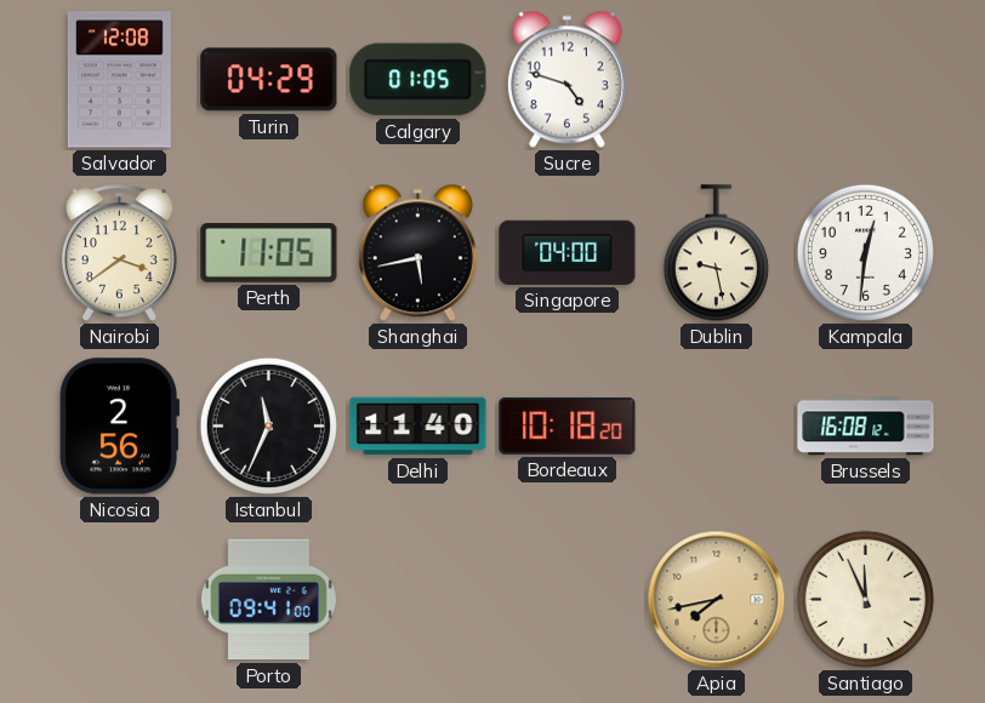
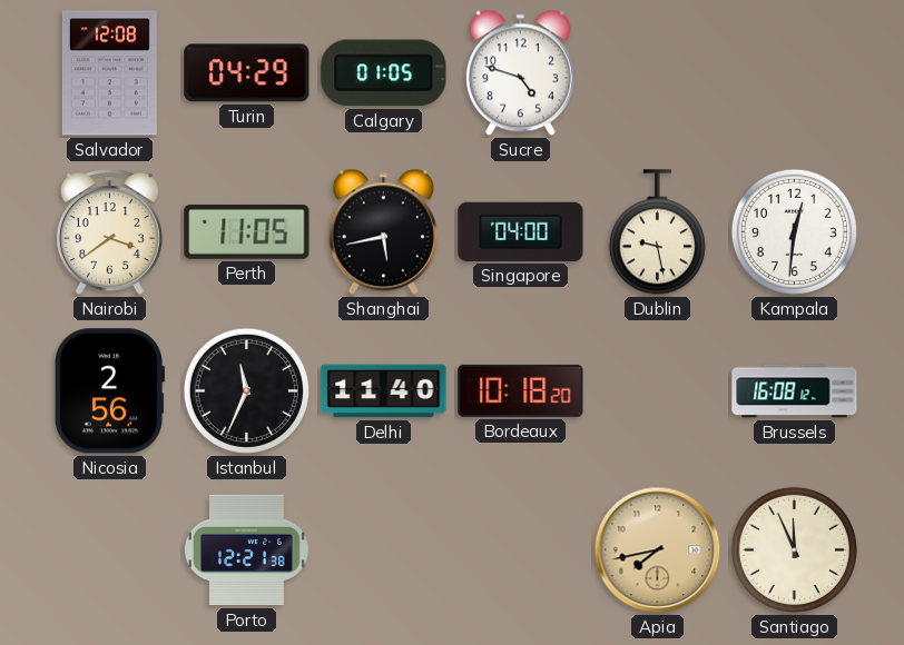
Porto: 09:41 -> 12:21 (246, 550)
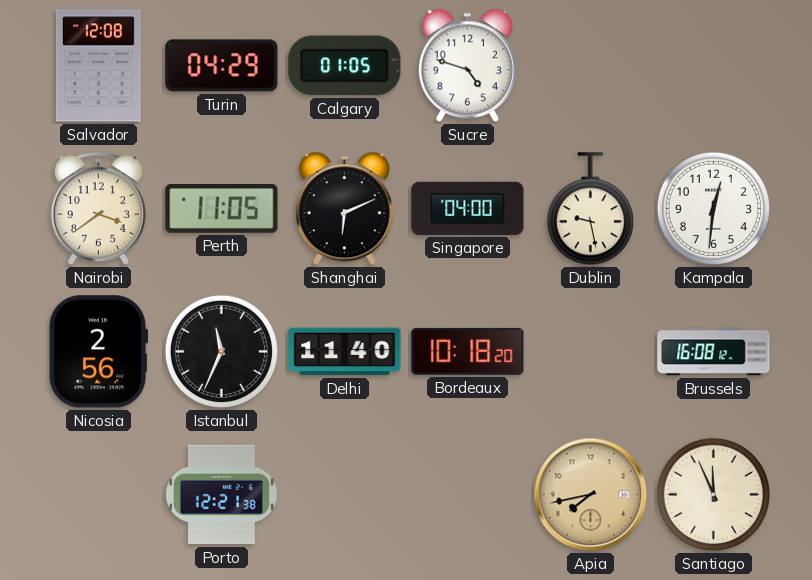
Shanghai: 5:43 -> 6:11 (344, 209)
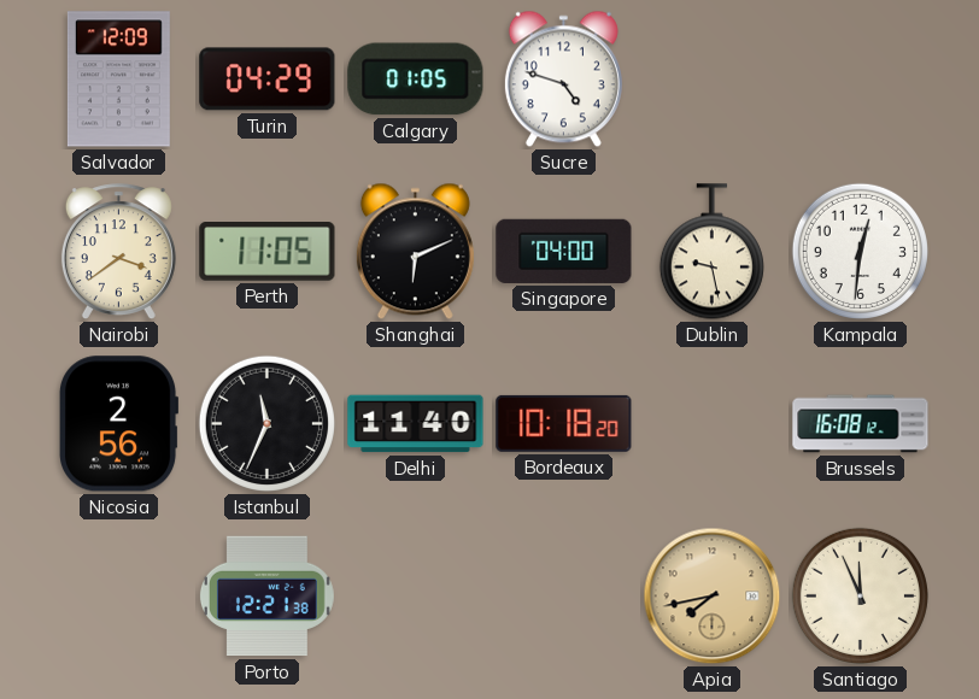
Salvador: 12:08 -> 12:09 (118, 80)
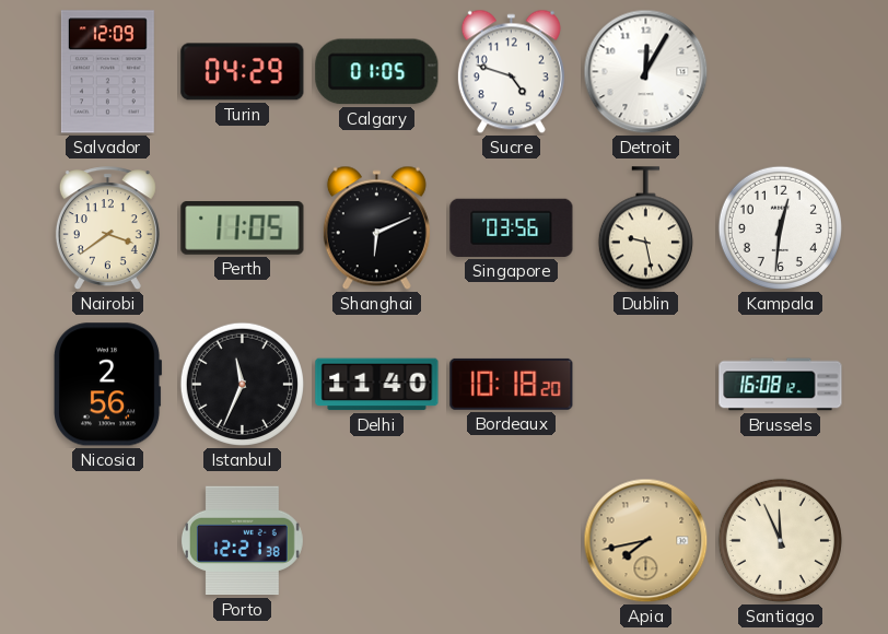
Detroit: none -> 12:05 (646, 72)
Singapore: 04:00 -> 03:56 (512, 227)
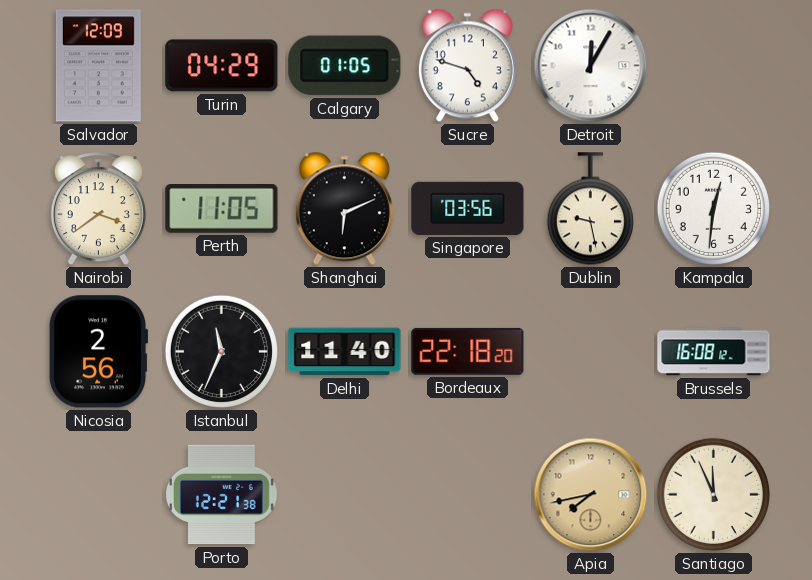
Bordeaux: 10:18 -> 22:18 (468, 351)
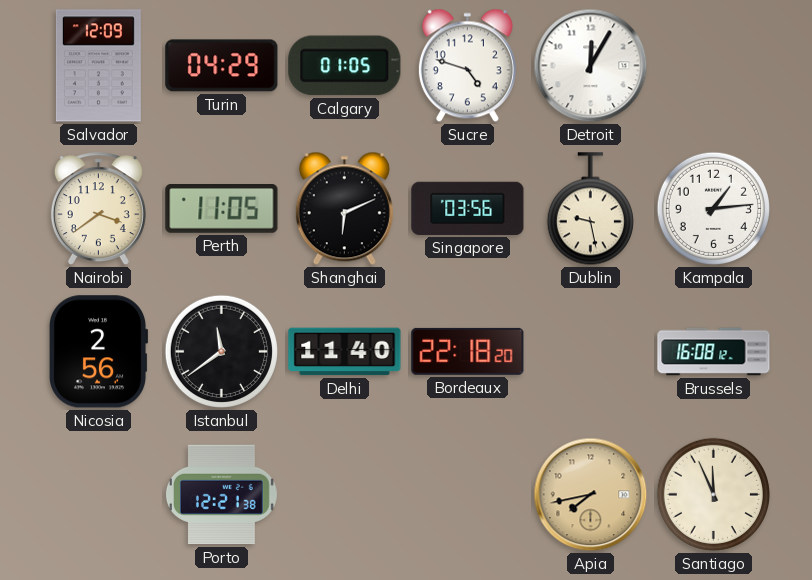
Kampala: 12:31 -> 1:14 (713, 208)
Istanbul: 11:34 -> 11:39 (221, 351)
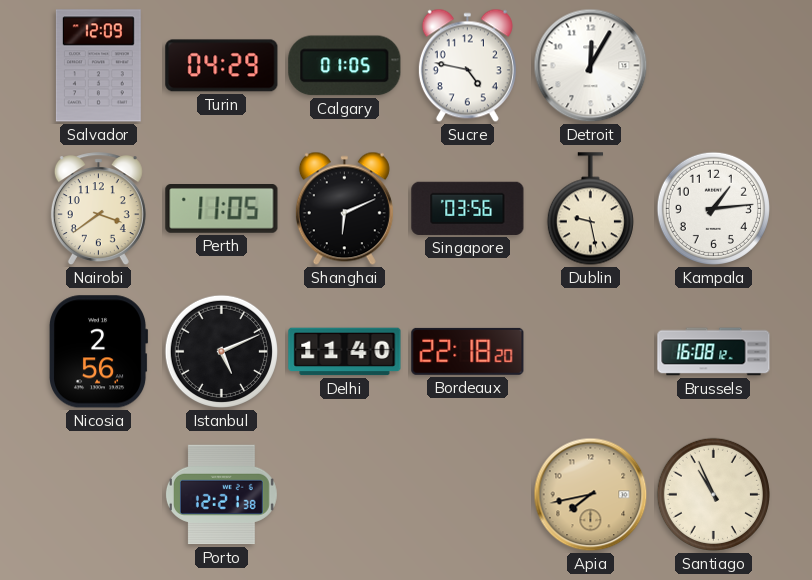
Sucre: 4:48 -> 4:47 (467, 66)
Istanbul: 11:39 -> 5:11 (221, 351)
Santiago: 11:56 -> 10:56 (713, 494)
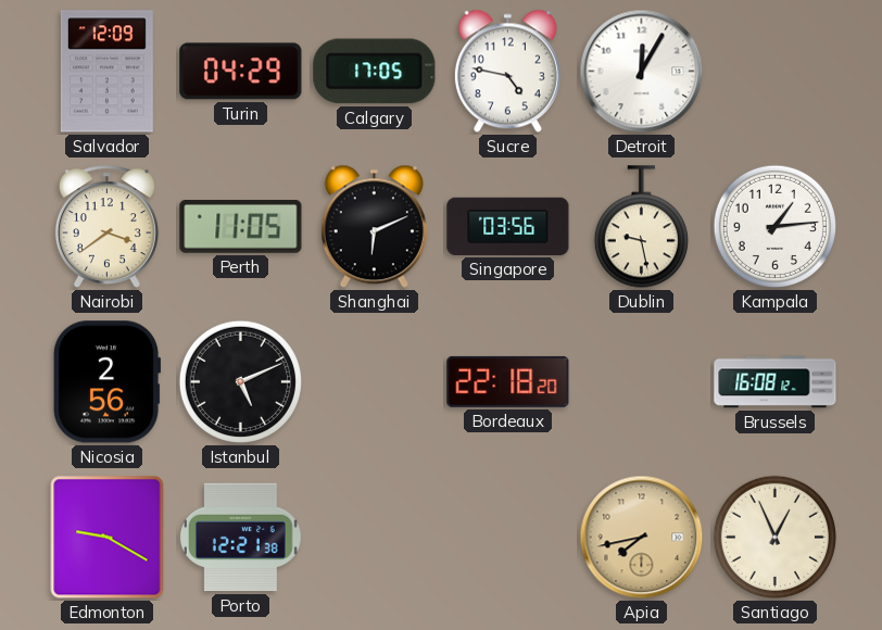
Calgary: 01:05 -> 17:05 (375, 72)
Delhi: 11:40 -> none (345, 352)
Edmonton: none -> 9:20 (108, 538)
Santiago: 10:56 -> 12:56 (774, 537)
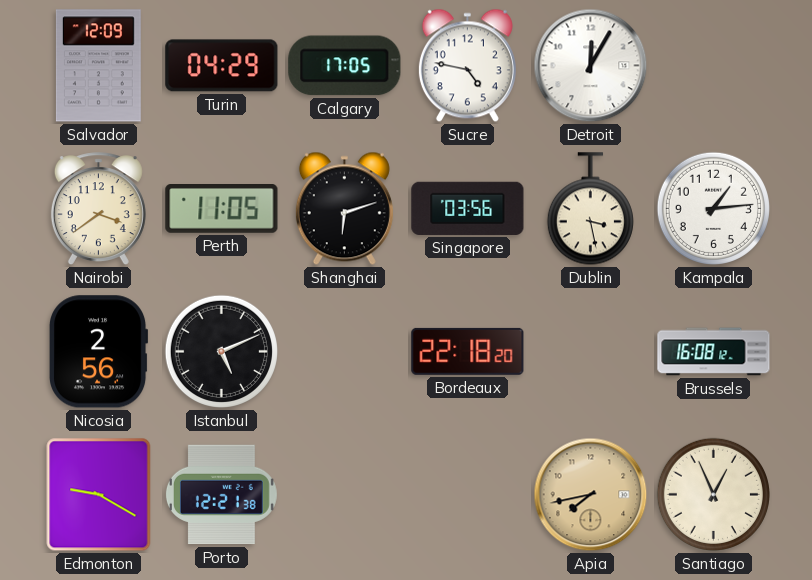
Shanghai: 6:11 -> 6:12 (344, 209)
Dublin: 9:28 -> 3:28 (590, 209)
